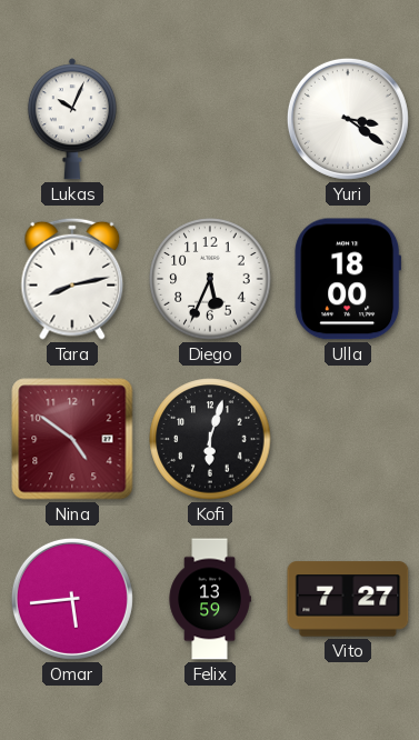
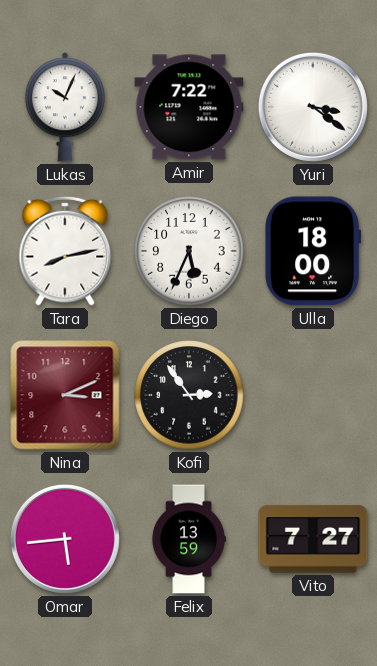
Amir: none -> 7:22 (189, 107)
Nina: 4:51 -> 3:11 (65, 395)
Kofi: 6:03 -> 2:54 (189, 395)
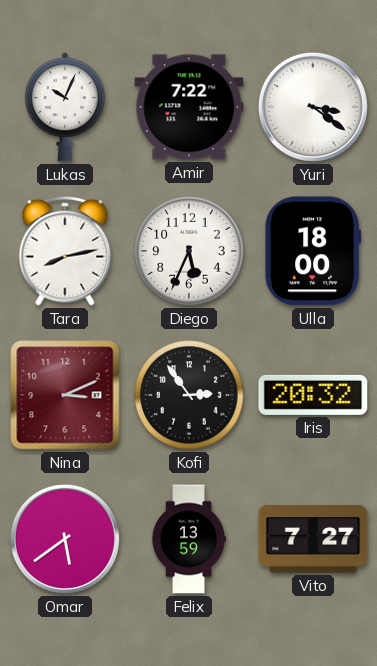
Iris: none -> 20:32 (313, 395)
Omar: 5:44 -> 5:39 (65, 539)
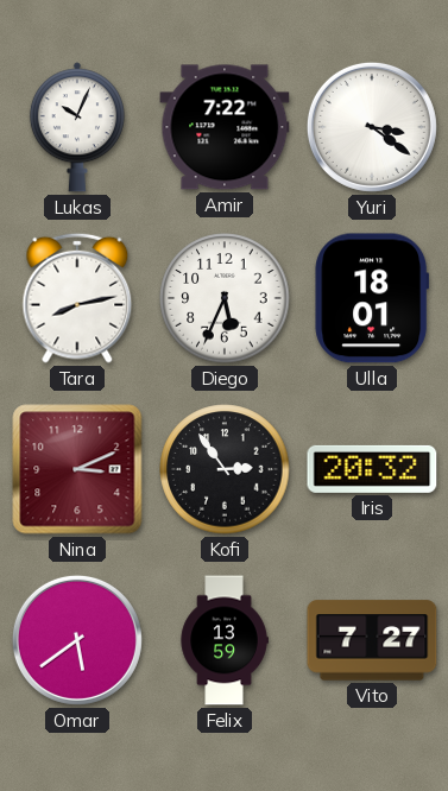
Ulla: 18:00 -> 18:01 (372, 298)
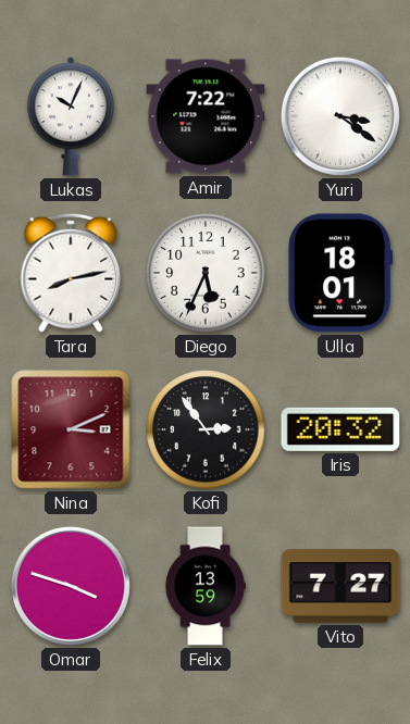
Omar: 5:39 -> 3:48 (71, 586)
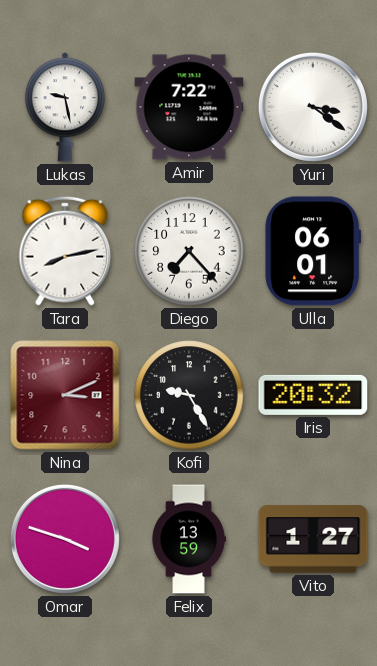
Lukas: 10:04 -> 9:28 (65, 107)
Diego: 5:34 -> 7:23 (189, 251)
Ulla: 18:01 -> 06:01 (313, 251)
Kofi: 2:54 -> 9:25 (189, 395)
Vito: 7:27 -> 1:27 (313, 539)
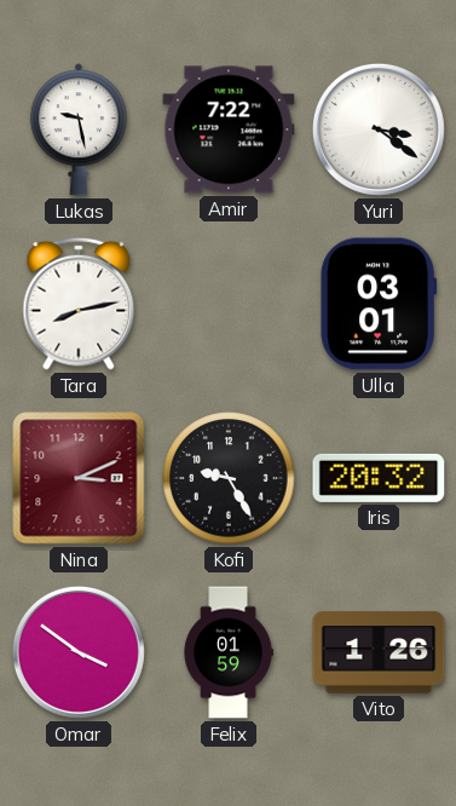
Diego: 7:23 -> none (189, 251)
Ulla: 06:01 -> 03:01 (379, 304)
Omar: 3:48 -> 3:51 (79, 652)
Felix: 13:59 -> 01:59 (229, 652)
Vito: 1:27 -> 1:26 (379, 652)
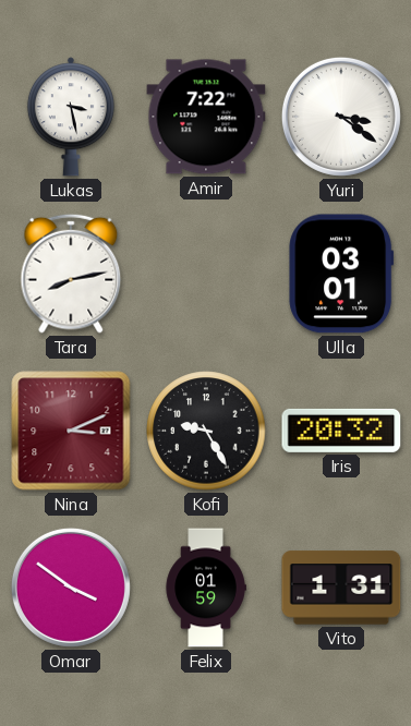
Lukas: 9:28 -> 3:28 (71, 117)
Vito: 1:26 -> 1:31 (341, 588)
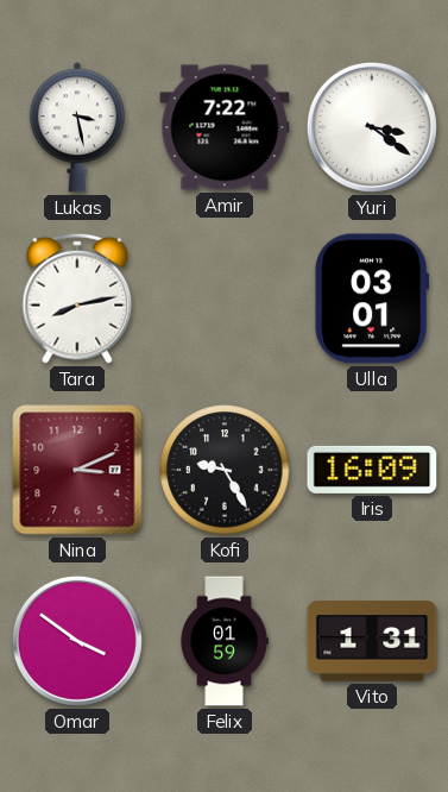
Iris: 20:32 -> 16:09 (372, 470)
